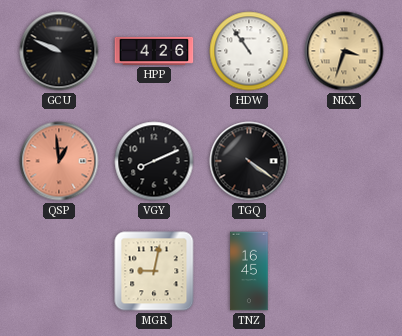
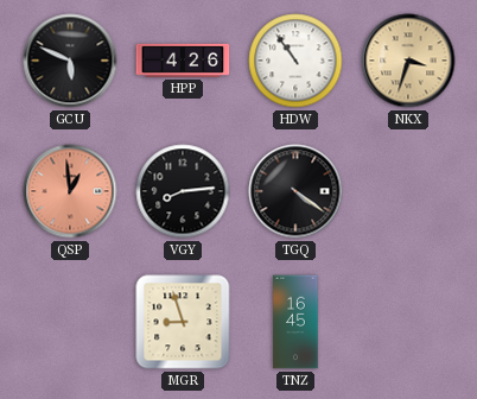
GCU: 9:49 -> 5:49 (70, 61)
VGY: 8:11 -> 8:14 (183, 191)
MGR: 9:02 -> 8:57 (183, 322)
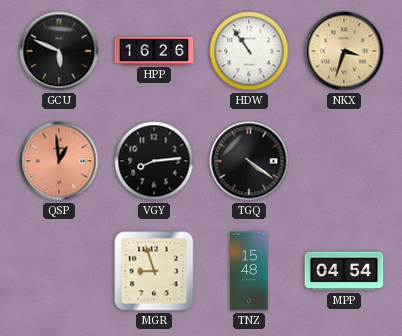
HPP: 4:26 -> 16:26 (154, 51)
TNZ: 16:45 -> 15:48 (249, 271)
MPP: none -> 04:54 (344, 271)
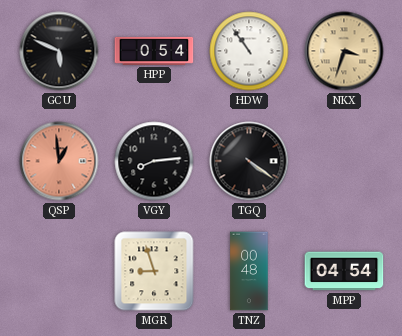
HPP: 16:26 -> 0:54 (154, 51)
TNZ: 15:48 -> 00:48 (249, 271)
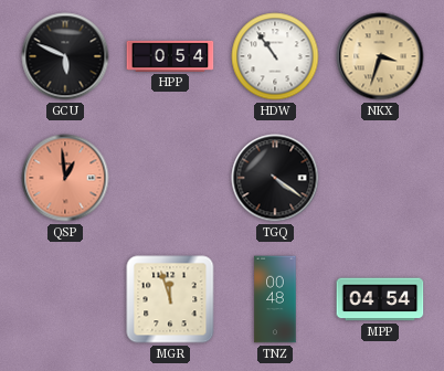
VGY: 8:14 -> none (154, 161)
MGR: 8:57 -> 11:57 (170, 299)
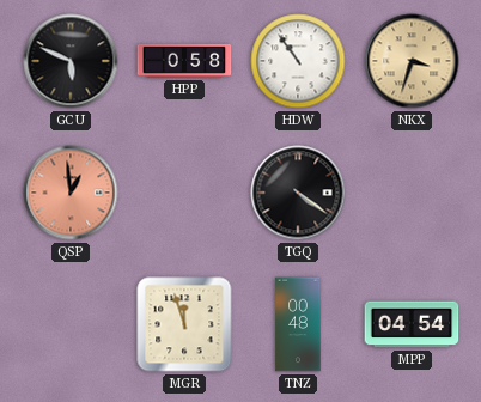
HPP: 0:54 -> 0:58 (184, 61)
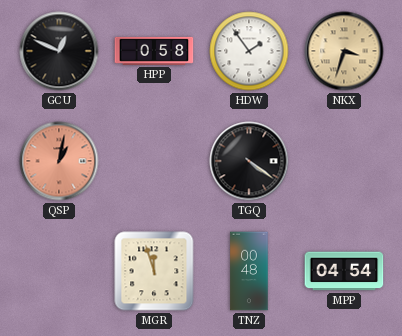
GCU: 5:49 -> 12:49 (59, 51)
HDW: 10:54 -> 1:54 (249, 51)
QSP: 12:59 -> 1:02 (59, 161)
